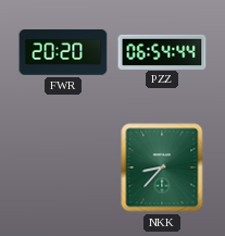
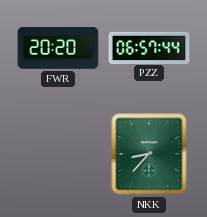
PZZ: 06:54 -> 06:57 (149, 47)
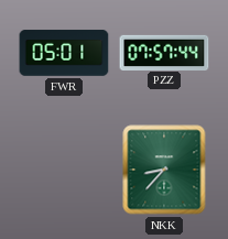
FWR: 20:20 -> 05:01 (64, 53)
PZZ: 06:57 -> 07:57 (164, 52)
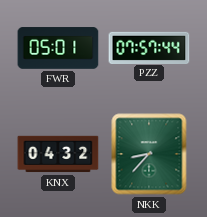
KNX: none -> 04:32 (58, 154)
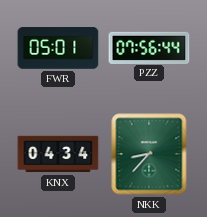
PZZ: 07:57 -> 07:56 (149, 47)
KNX: 04:32 -> 04:34 (58, 154)
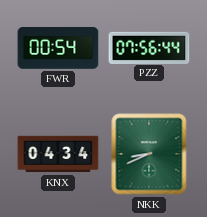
FWR: 05:01 -> 00:54 (58, 48)
NKK: 8:37 -> 8:41 (149, 154)
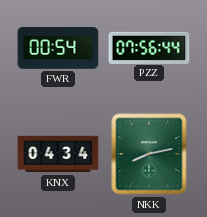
NKK: 8:41 -> 8:13 (149, 154)
